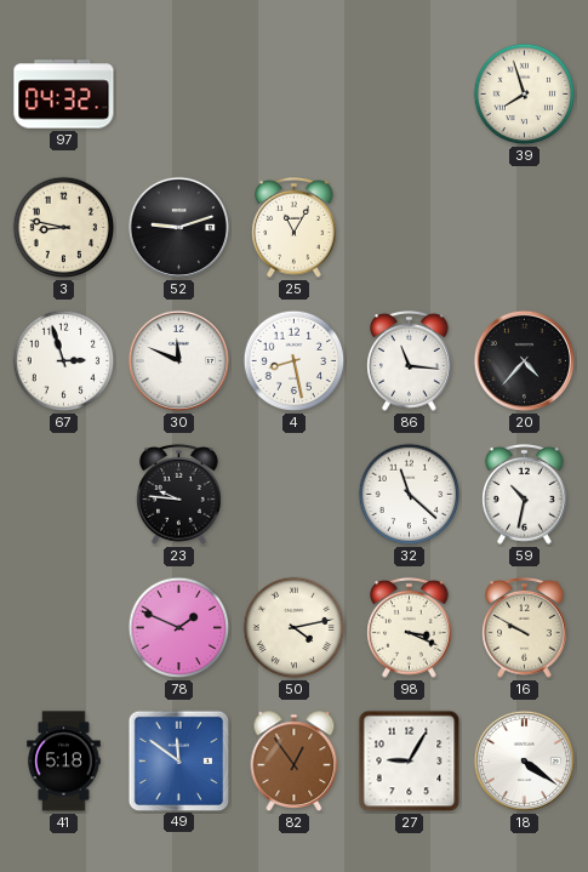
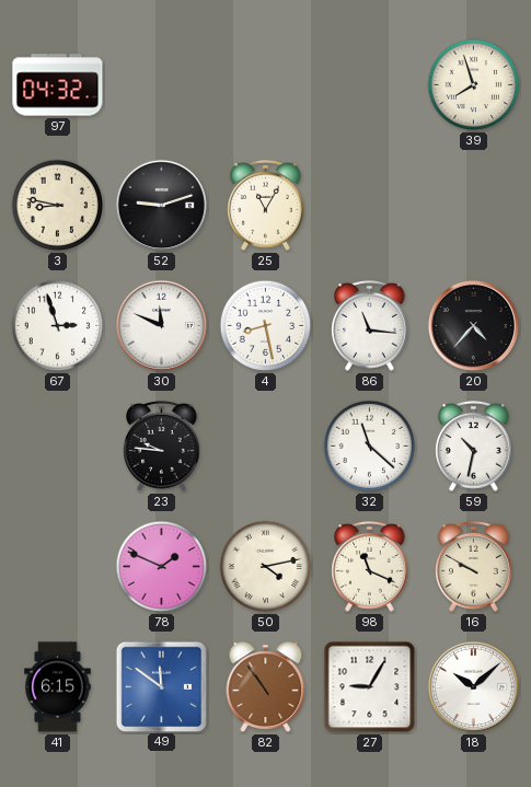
98: 3:19 -> 11:19 (370, 567)
41: 5:18 -> 6:15 (58, 687)
82: 12:54 -> 10:54 (266, 687)
18: 4:21 -> 10:08 (473, 686)
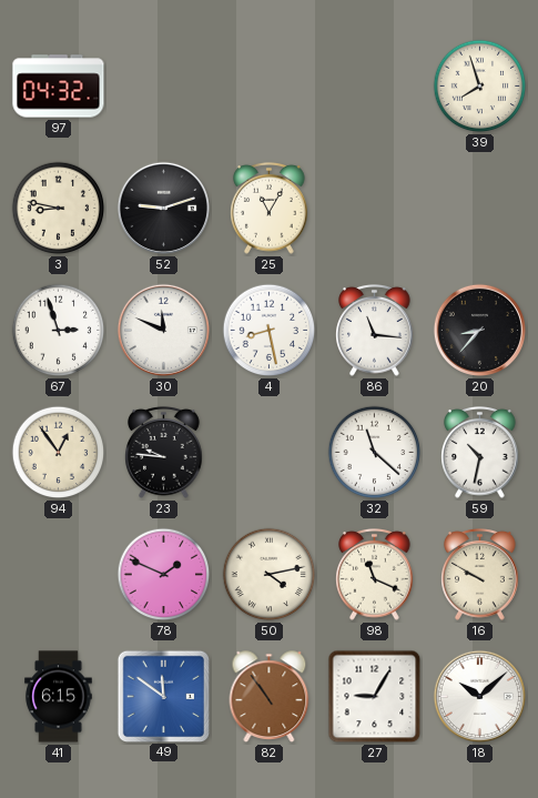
20: 4:37 -> 8:37 (479, 330)
94: none -> 12:54 (59, 453)
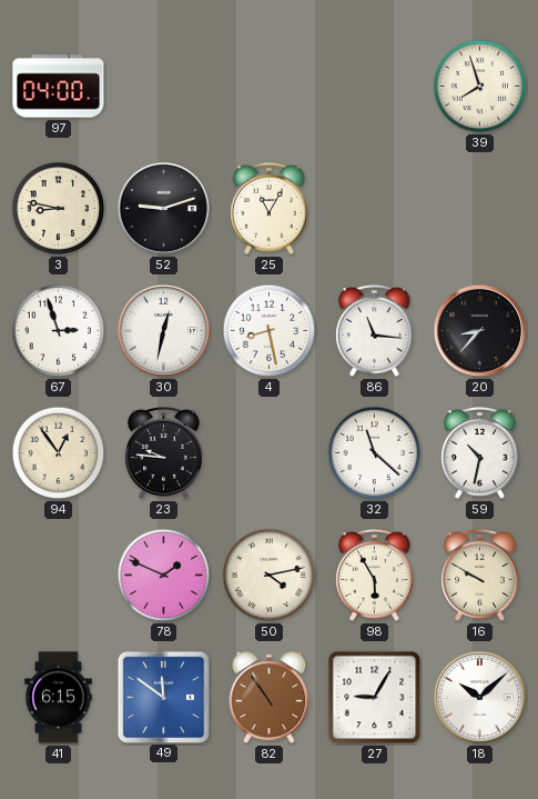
97: 04:32 -> 04:00 (59, 87)
30: 11:49 -> 12:32 (163, 330)
98: 11:19 -> 5:55 (375, 576)
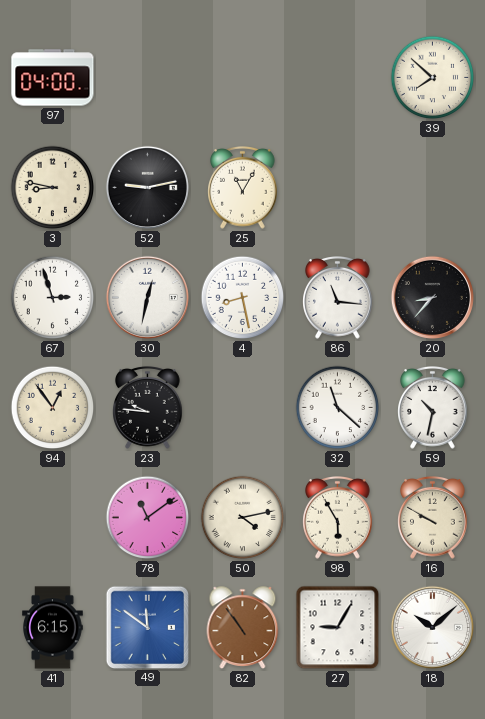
39: 7:57 -> 7:52 (433, 78)
52: 9:12 -> 9:13 (147, 187)
78: 1:49 -> 11:09 (148, 518)
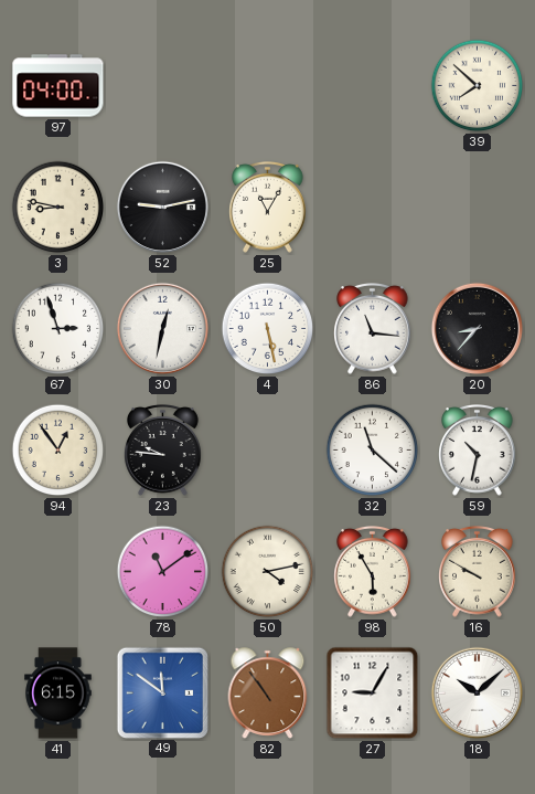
4: 8:28 -> 5:28 (268, 329)
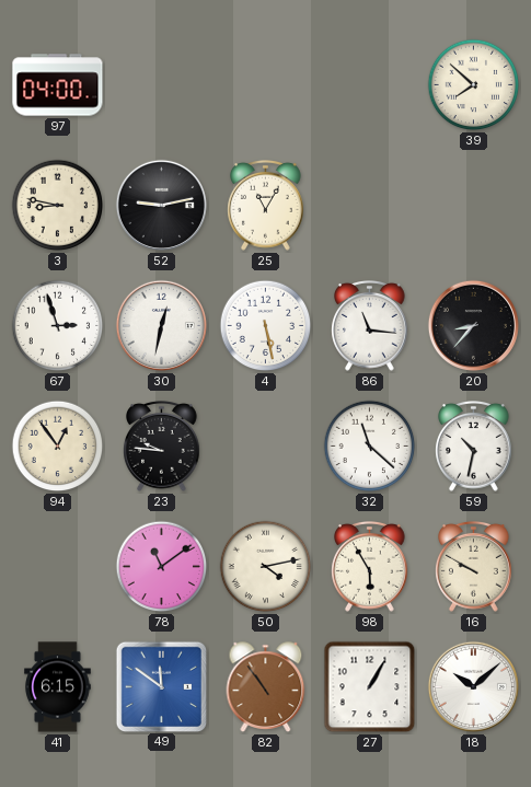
27: 9:05 -> 1:05 (370, 687)
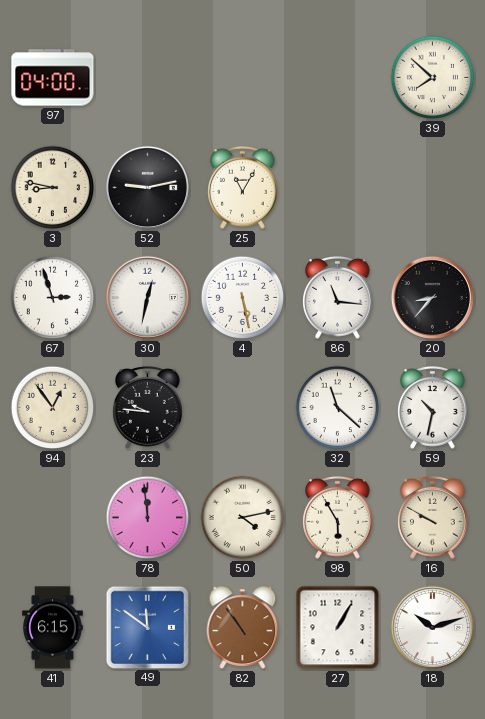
78: 11:09 -> 11:59 (148, 518)
18: 10:08 -> 10:12 (432, 627)
